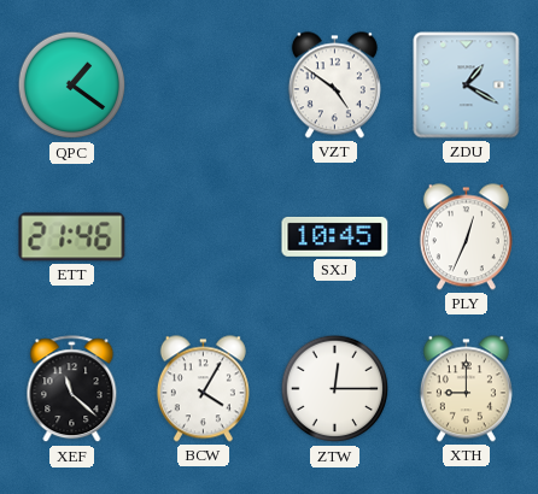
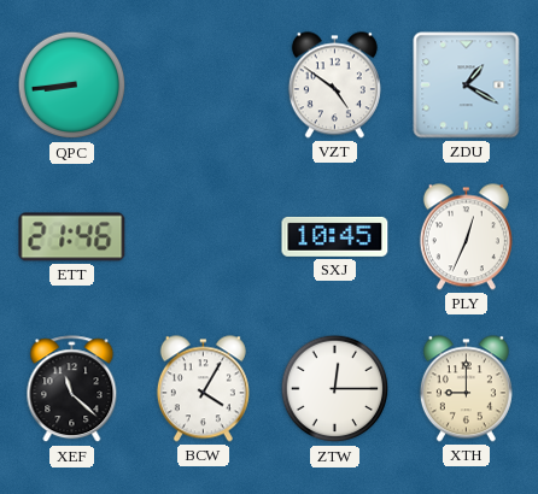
QPC: 1:21 -> 8:44 (72, 86)
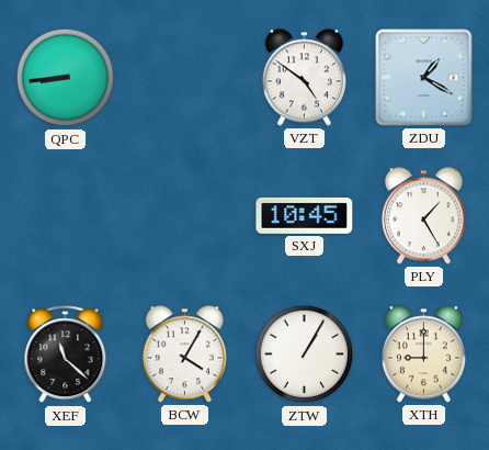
ETT: 21:46 -> none (72, 237)
PLY: 12:34 -> 1:25 (423, 216)
ZTW: 12:15 -> 1:05 (305, 355)
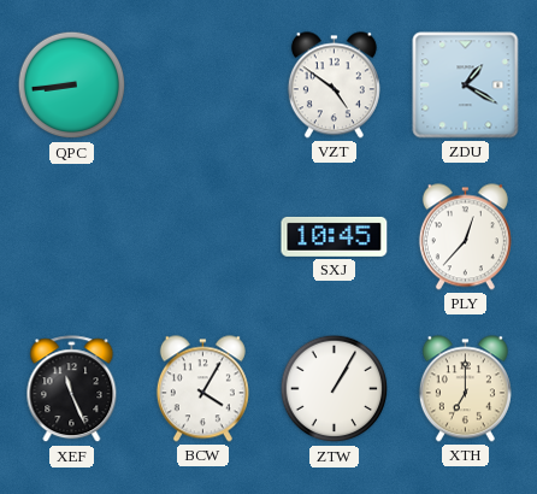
PLY: 1:25 -> 12:37 (465, 237)
XEF: 11:22 -> 11:26 (72, 389)
XTH: 9:00 -> 7:00 (465, 389)
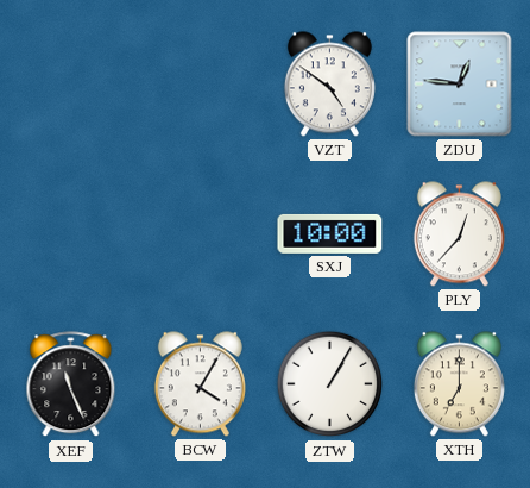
QPC: 8:44 -> none (72, 86)
ZDU: 1:20 -> 12:46 (460, 85)
SXJ: 10:45 -> 10:00 (330, 233)
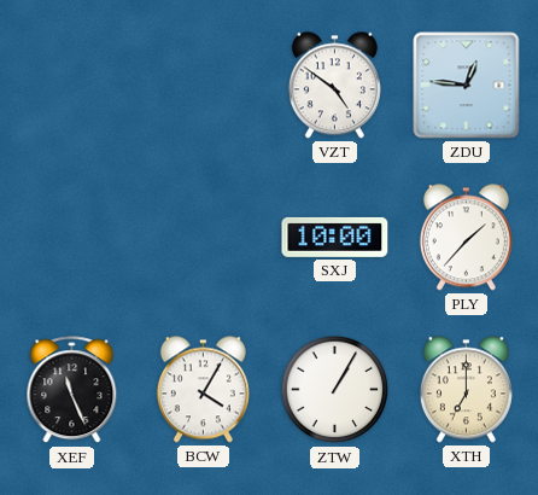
PLY: 12:37 -> 1:37 (466, 238)
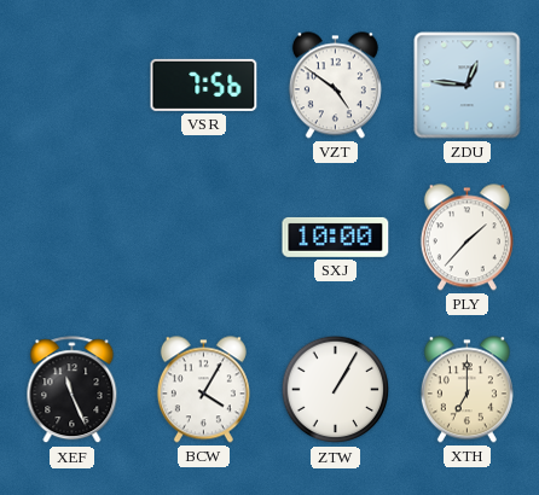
VSR: none -> 7:56 (204, 85)
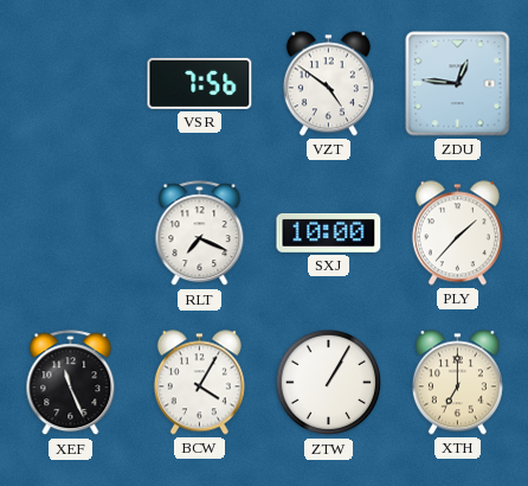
RLT: none -> 7:19 (200, 234)
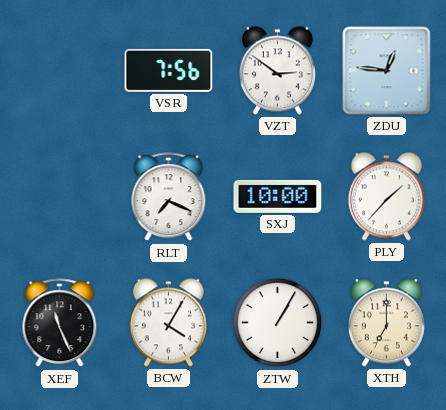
VZT: 4:51 -> 2:51 (277, 71)
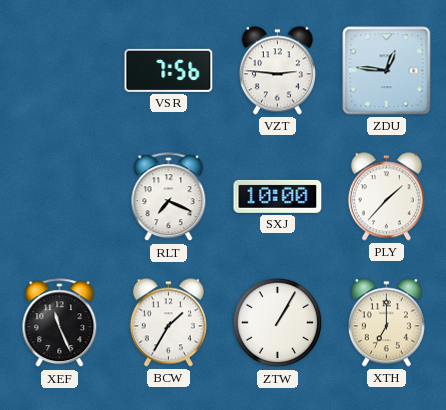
VZT: 2:51 -> 2:46 (277, 71)
BCW: 4:05 -> 1:35 (168, 323)
